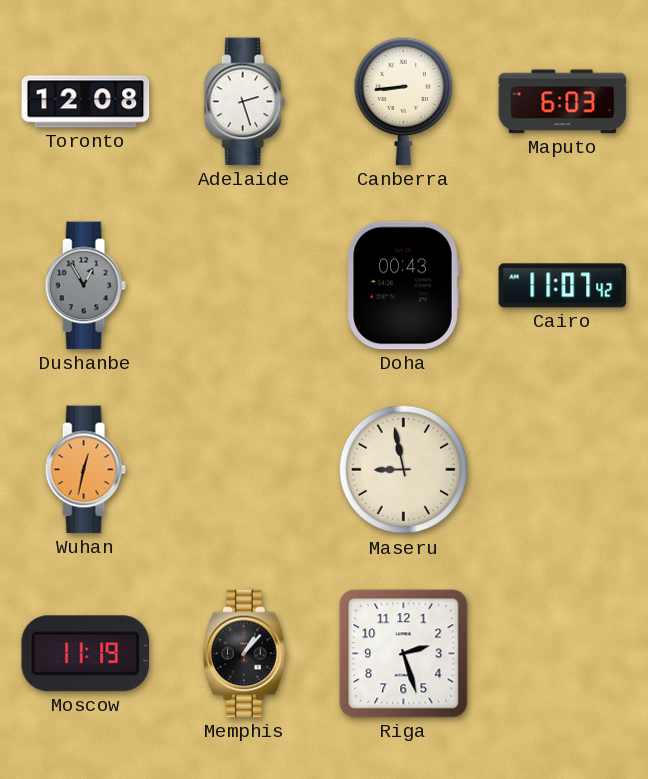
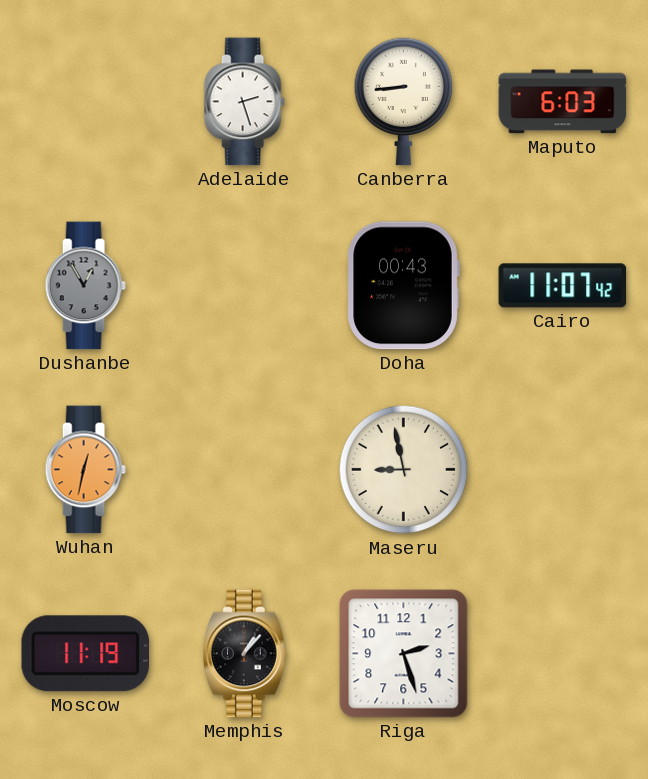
Toronto: 12:08 -> none (86, 102)
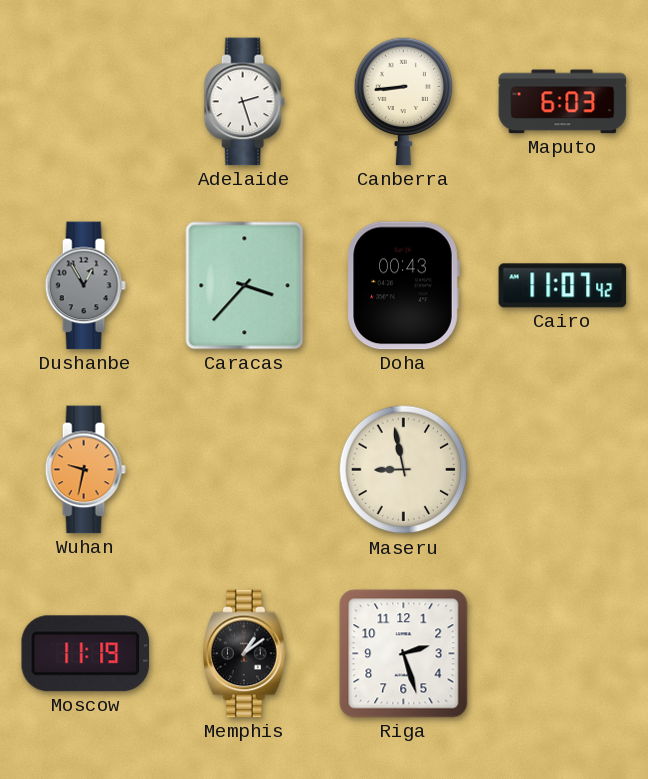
Caracas: none -> 3:37 (245, 286)
Wuhan: 12:32 -> 9:32 (85, 470)
Memphis: 1:07 -> 1:09 (245, 654)
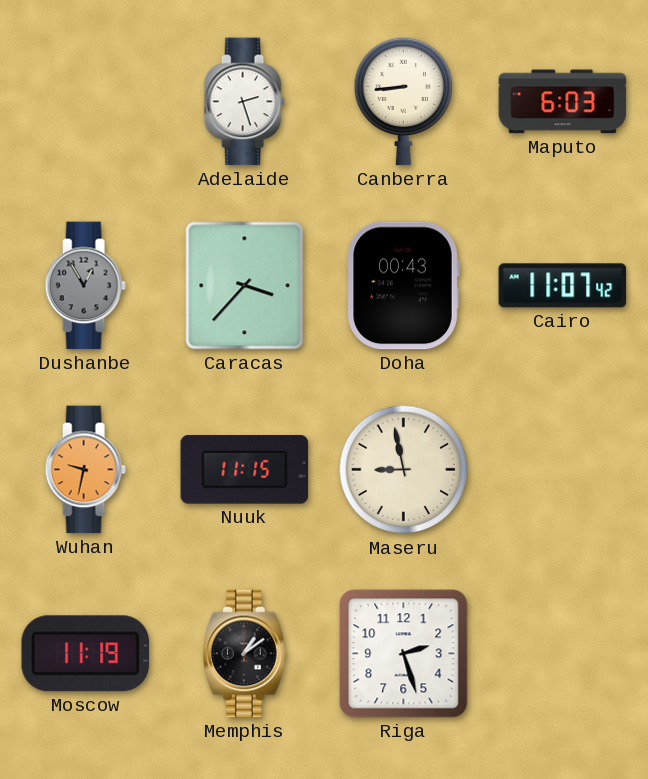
Nuuk: none -> 11:15 (245, 470)
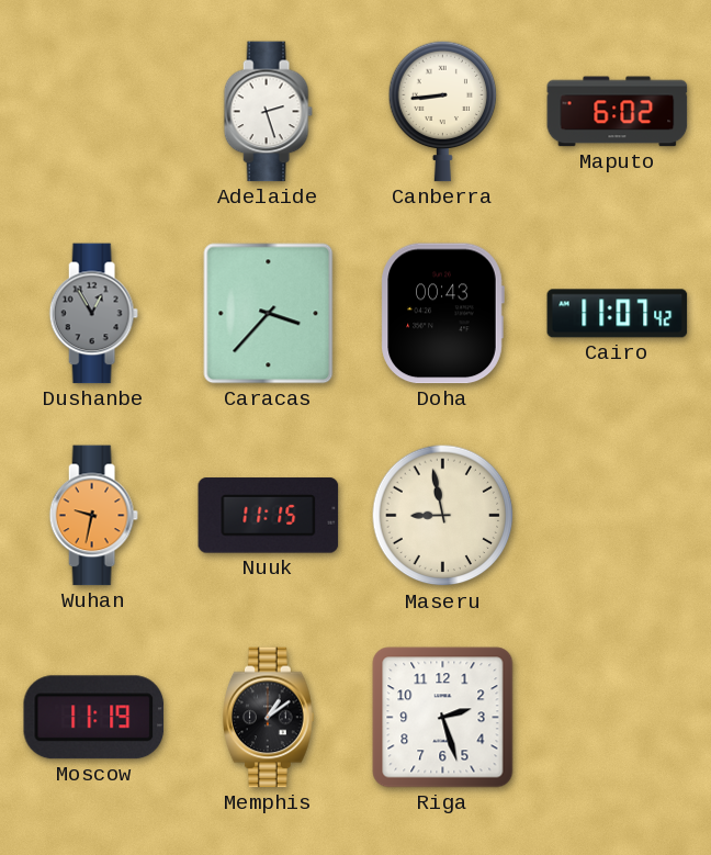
Maputo: 6:03 -> 6:02 (618, 112)
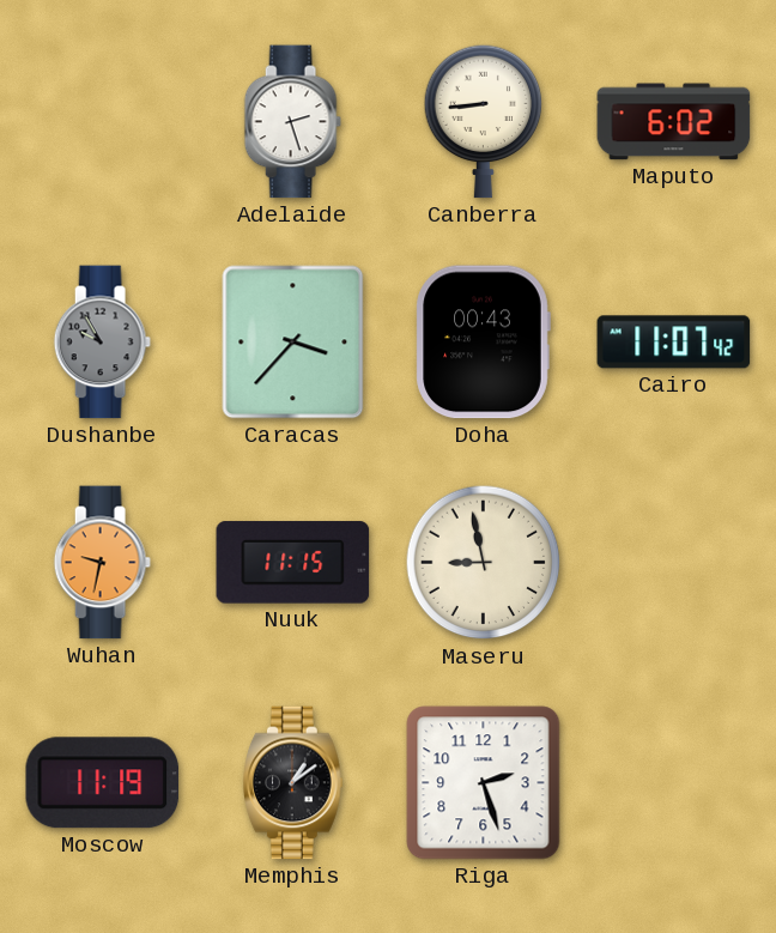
Dushanbe: 12:55 -> 9:55 (102, 343)
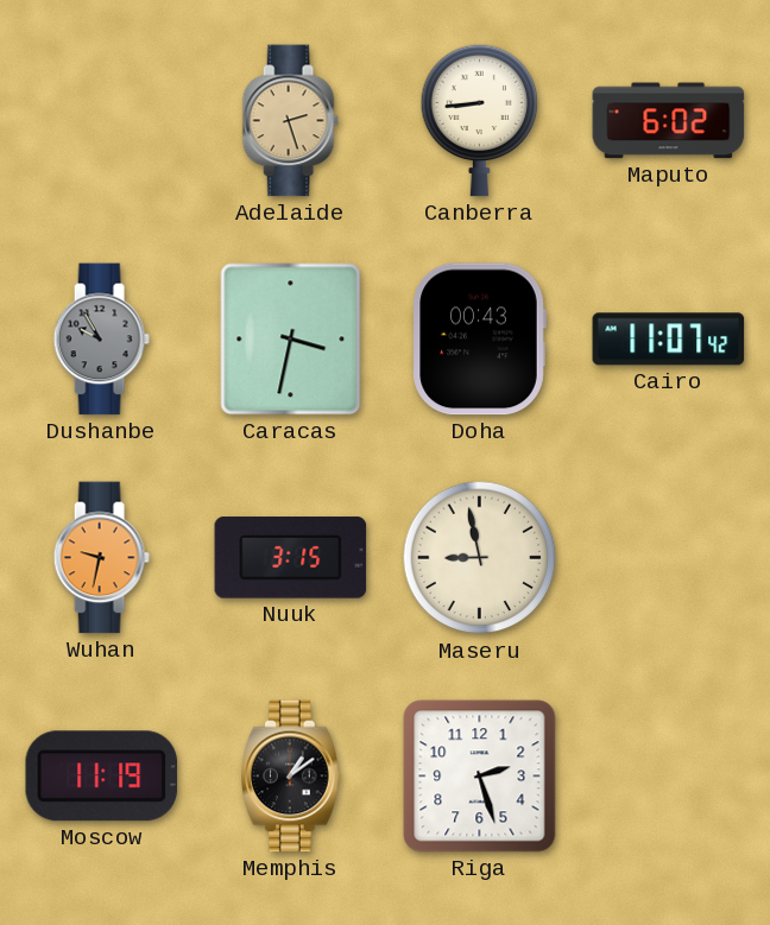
Adelaide dial: white -> champagne (290, 121)
Caracas: 3:37 -> 3:32 (291, 340)
Nuuk: 11:15 -> 3:15 (291, 558)
